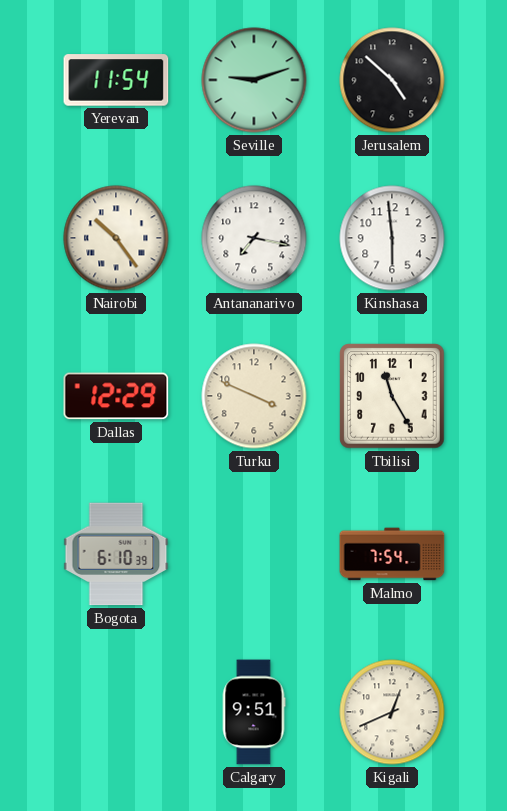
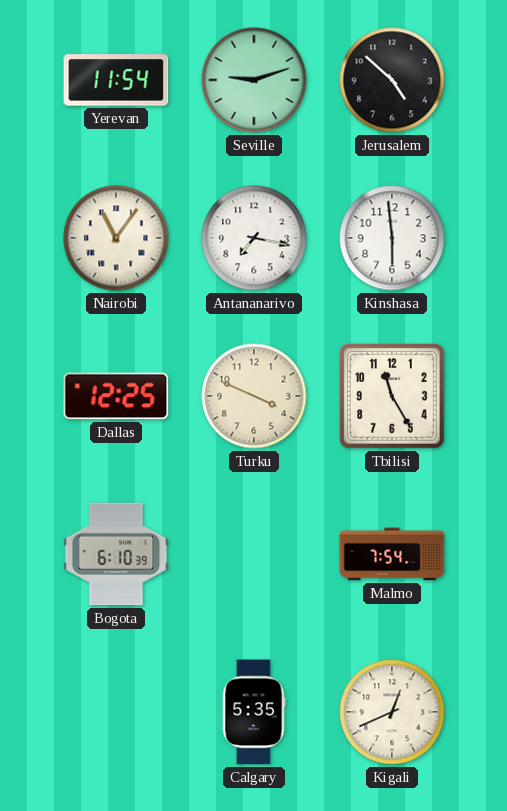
Nairobi: 10:24 -> 11:06 (116, 238)
Dallas: 12:29 -> 12:25 (116, 396)
Calgary: 9:51 -> 5:35 (254, 712)
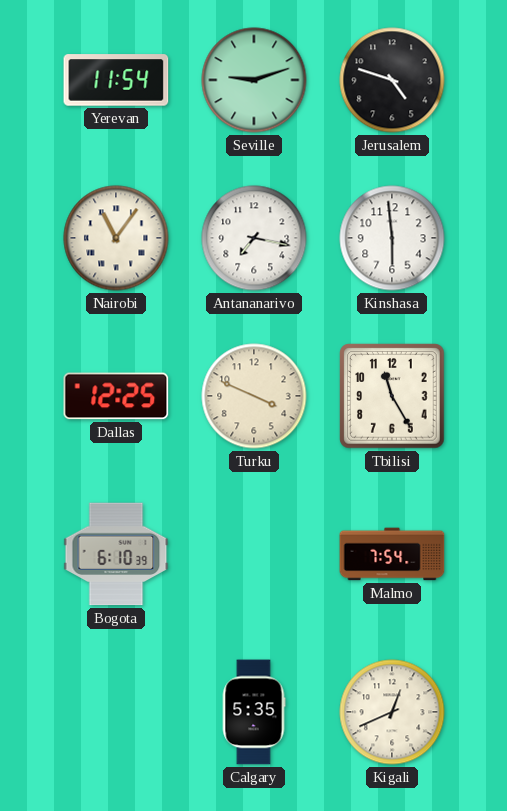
Jerusalem: 4:52 -> 4:48 (392, 80)
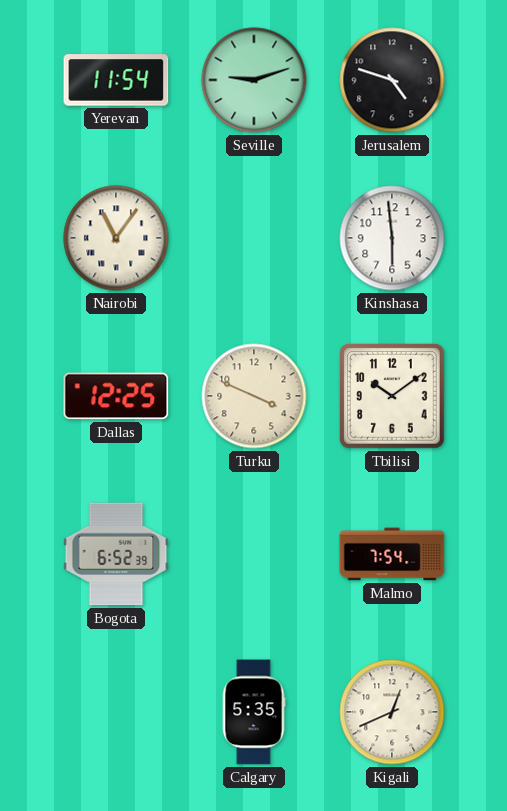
Antananarivo: 7:17 -> none (254, 238)
Tbilisi: 11:25 -> 10:09 (392, 396)
Bogota: 6:10 -> 6:52 (116, 554)
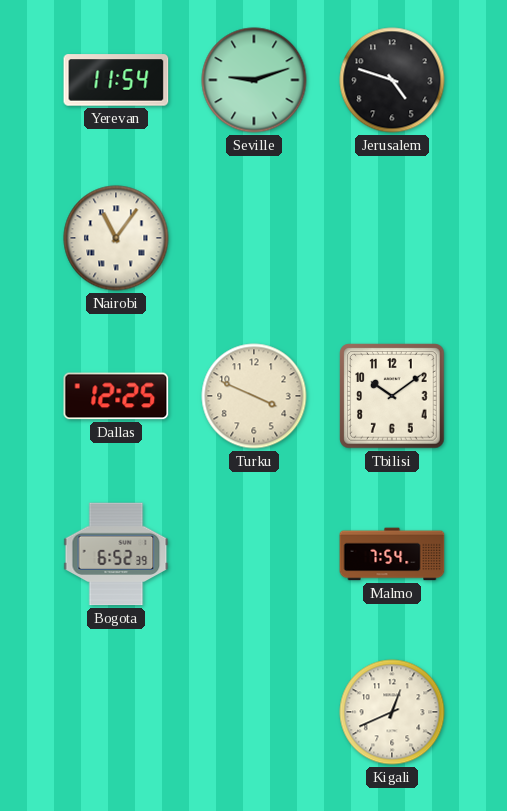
Kinshasa: 5:59 -> none (392, 238)
Calgary: 5:35 -> none (254, 712)
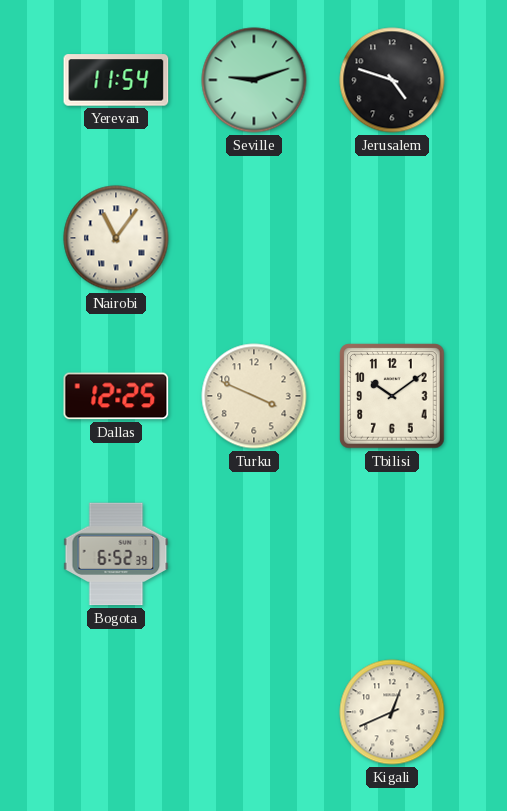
Malmo: 7:54 -> none (392, 554)
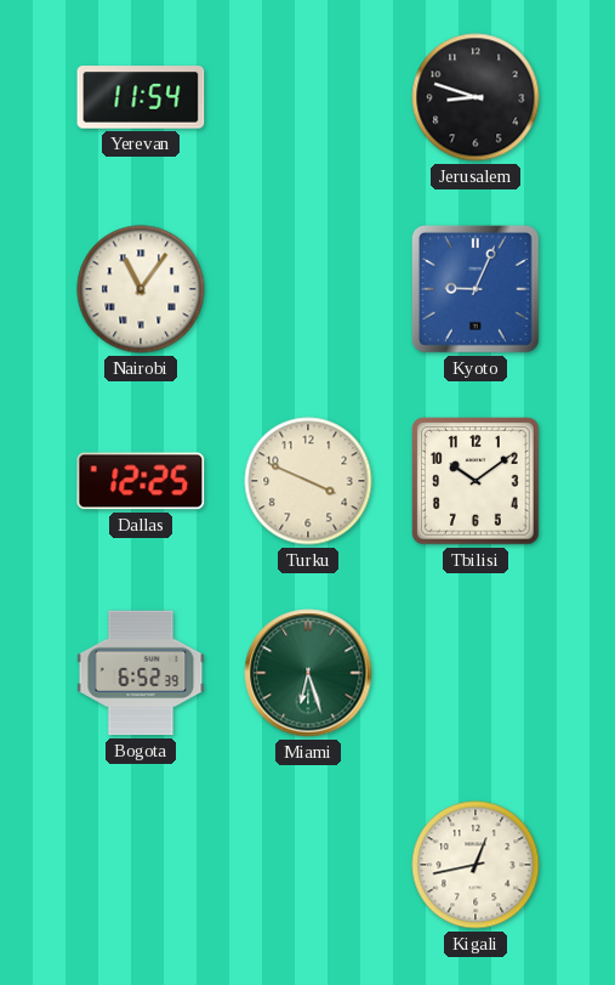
Seville: 9:12 -> none (254, 80)
Jerusalem: 4:48 -> 8:48 (476, 97)
Kyoto: none -> 9:04 (476, 289)
Miami: none -> 6:27 (308, 673)
Kigali: 12:41 -> 12:43 (476, 865)
